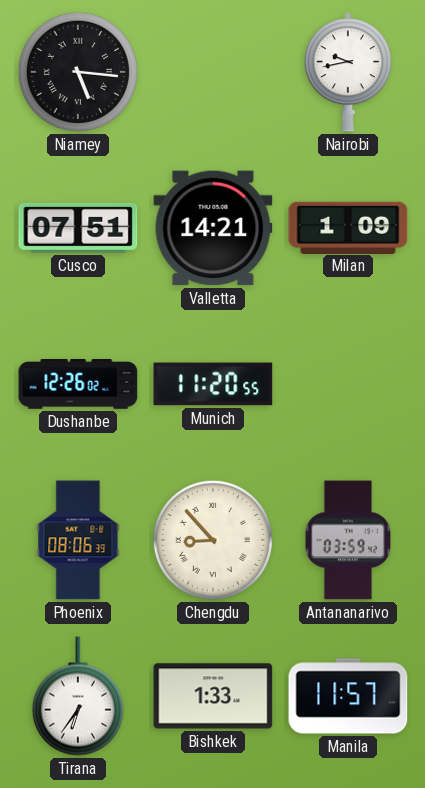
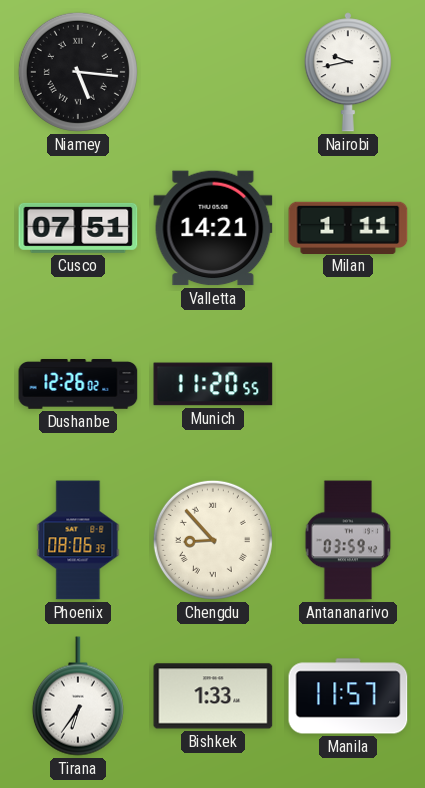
Milan: 1:09 -> 1:11 (348, 227)
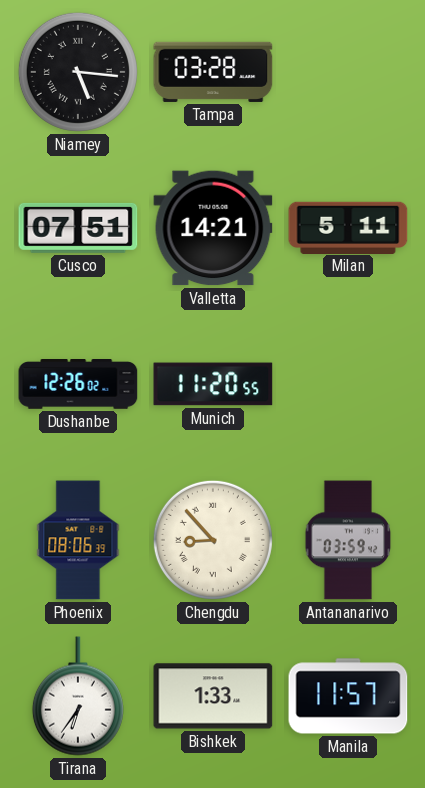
Tampa: none -> 03:28 (213, 72)
Nairobi: 9:43 -> none (348, 72)
Milan: 1:11 -> 5:11 (348, 227)
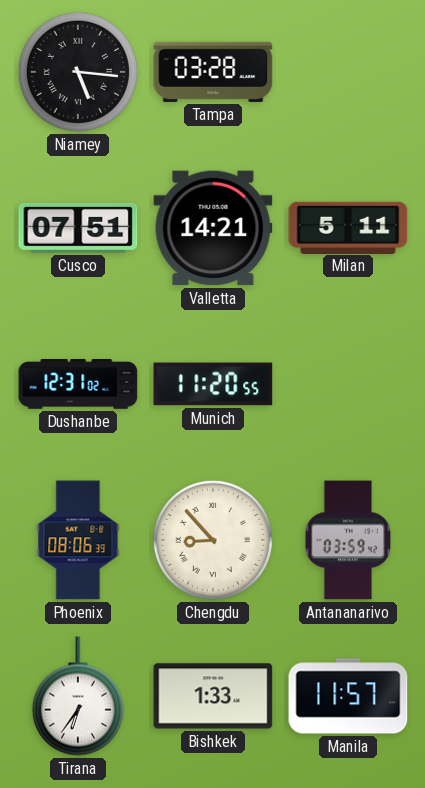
Dushanbe: 12:26 -> 12:31 (78, 384)
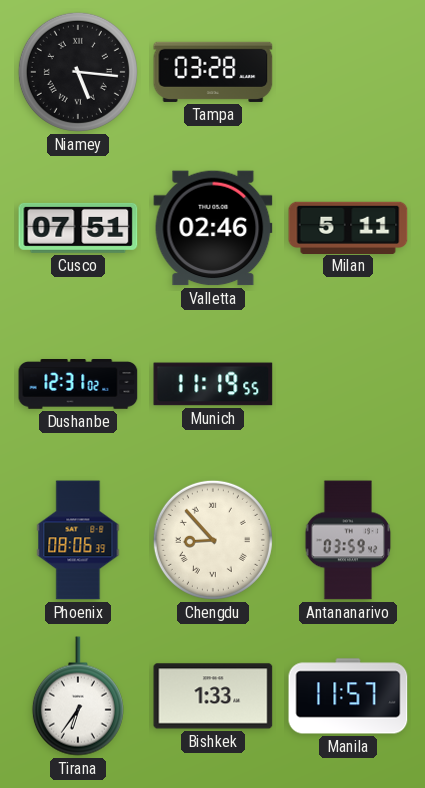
Valletta: 14:21 -> 02:46 (213, 228)
Munich: 11:20 -> 11:19 (213, 384)
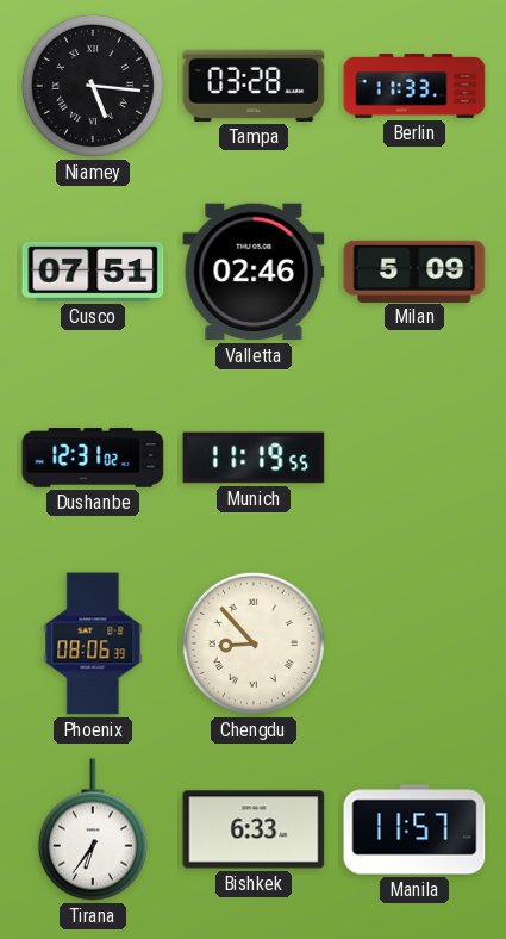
Berlin: none -> 11:33 (414, 87)
Milan: 5:11 -> 5:09 (414, 270)
Antananarivo: 03:59 -> none (348, 540)
Bishkek: 1:33 -> 6:33 (254, 829)
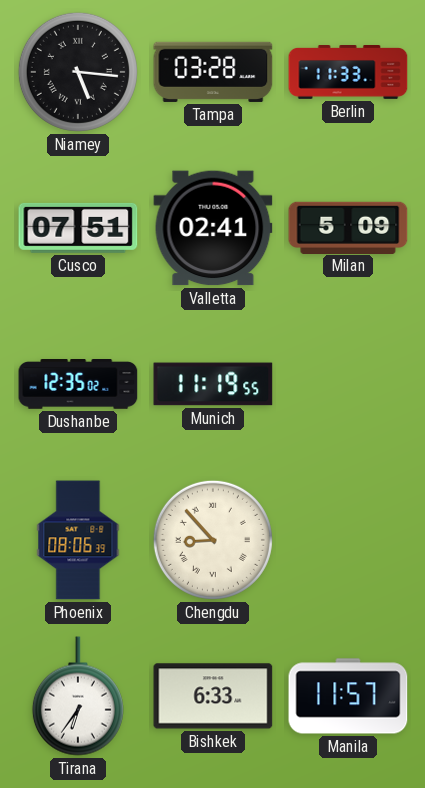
Valletta: 02:46 -> 02:41 (213, 228)
Dushanbe: 12:31 -> 12:35 (78, 384)
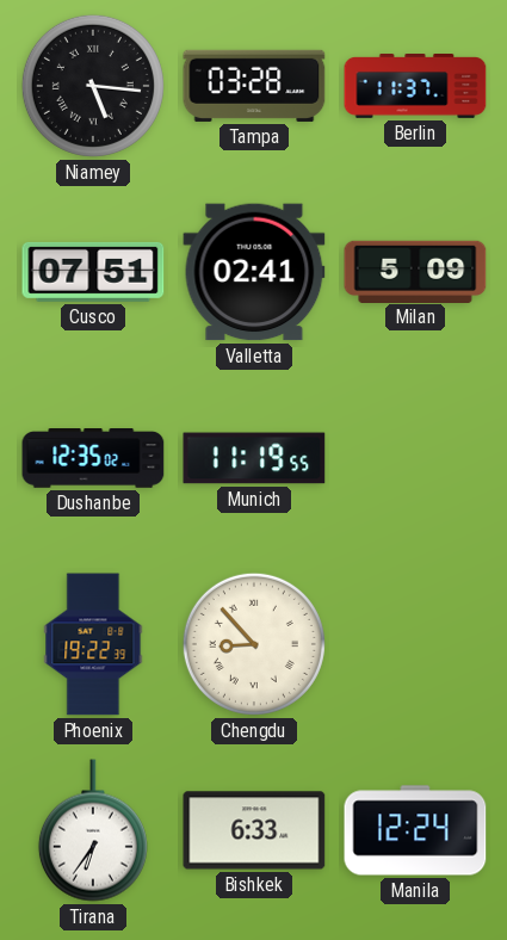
Berlin: 11:33 -> 11:37 (415, 87)
Phoenix: 08:06 -> 19:22 (93, 644)
Manila: 11:57 -> 12:24 (415, 830)
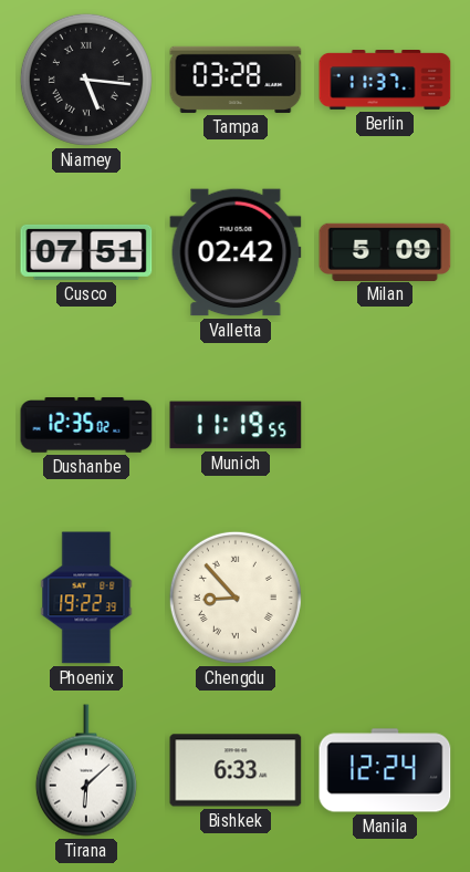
Valletta: 02:41 -> 02:42 (236, 252)
Tirana: 6:36 -> 6:08 (86, 770)
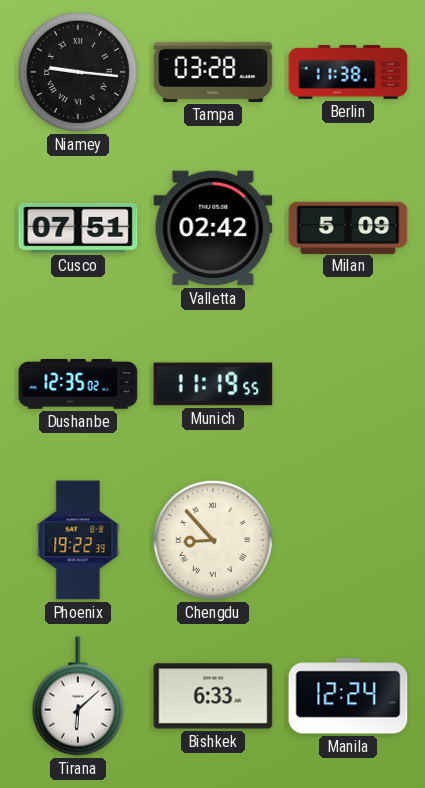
Niamey: 5:16 -> 9:16 (78, 72)
Berlin: 11:37 -> 11:38 (348, 73)
